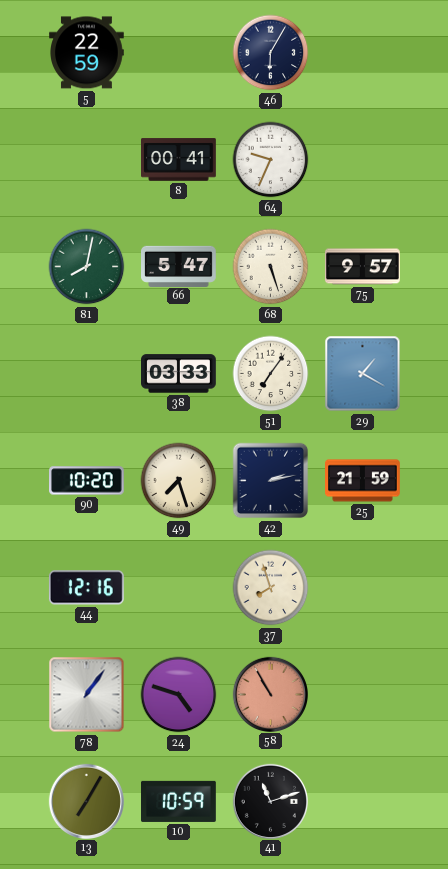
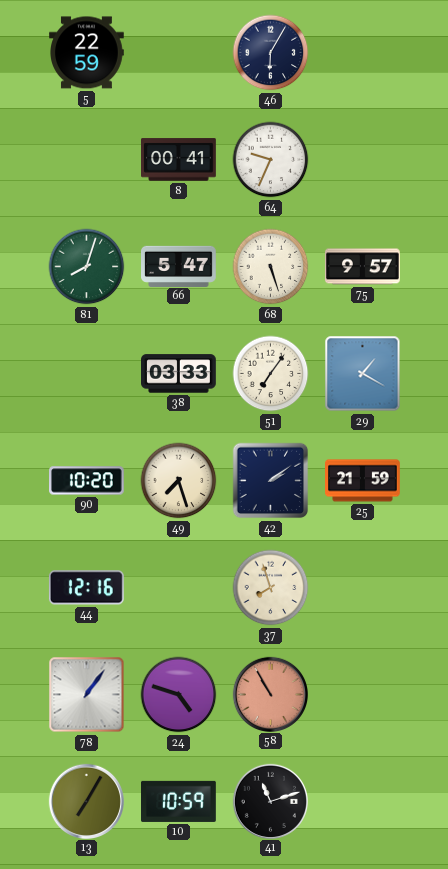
81: 8:02 -> 8:03 (87, 267)
42: 2:13 -> 2:09 (271, 481)
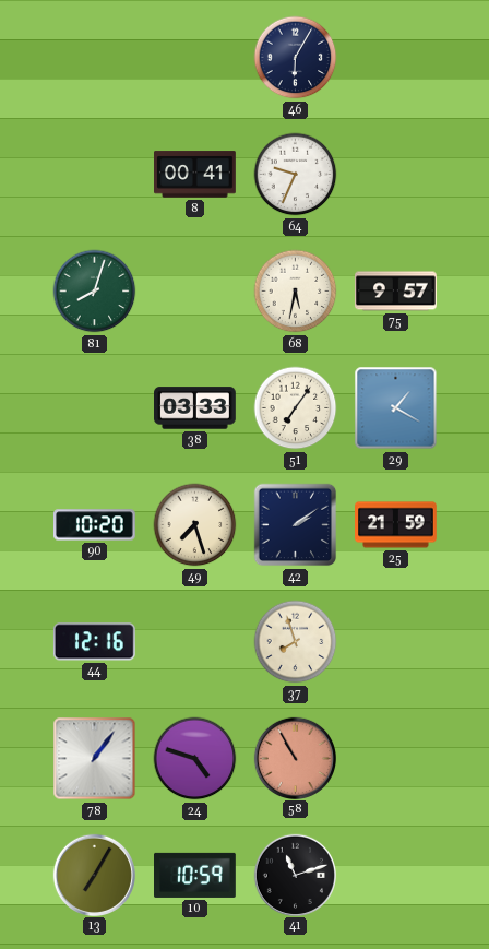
5: 22:59 -> none (87, 53)
66: 5:47 -> none (179, 266)
68: 5:27 -> 5:32 (296, 292)
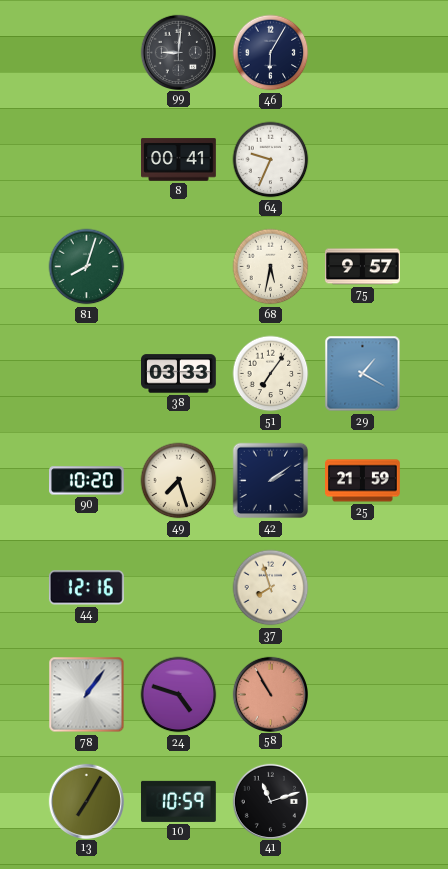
99: none -> 9:01 (178, 52)
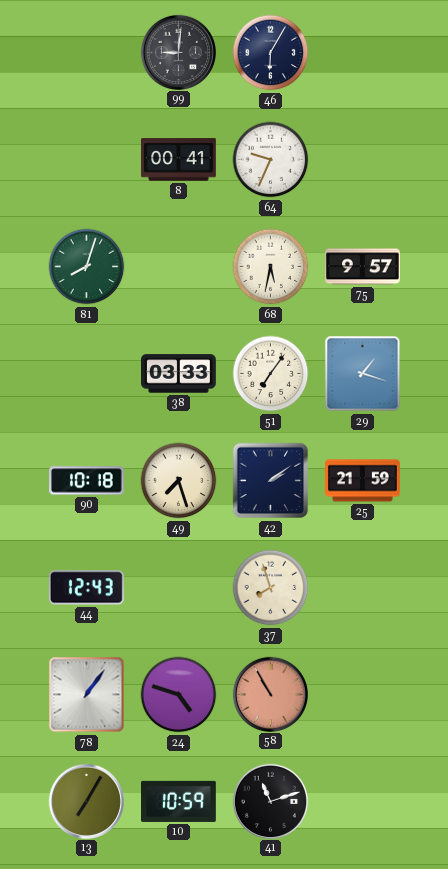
29: 1:20 -> 1:18 (363, 374)
90: 10:20 -> 10:18 (87, 481)
44: 12:16 -> 12:43 (86, 588)
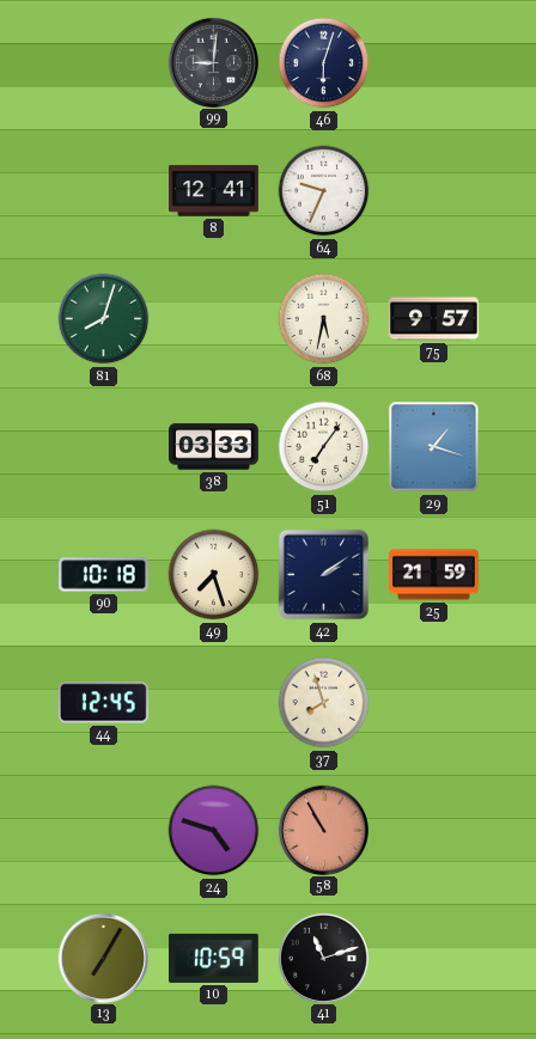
46: 6:05 -> 6:03 (324, 63)
8: 00:41 -> 12:41 (214, 191)
44: 12:43 -> 12:45 (103, 703)
78: 1:06 -> none (87, 695)
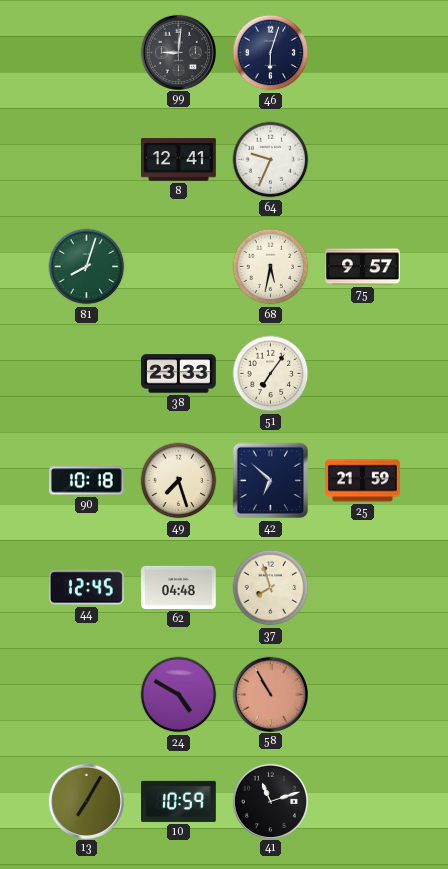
38: 03:33 -> 23:33 (179, 374)
29: 1:18 -> none (434, 447)
42: 2:09 -> 6:52 (271, 481)
62: none -> 04:48 (179, 587)
24: 4:48 -> 4:50 (179, 695)
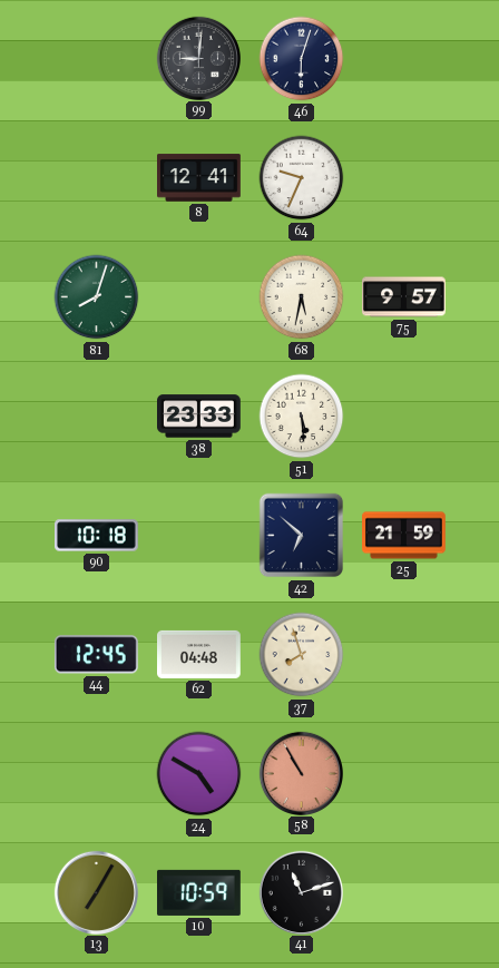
51: 7:06 -> 5:29 (302, 417)
49: 7:27 -> none (179, 481)
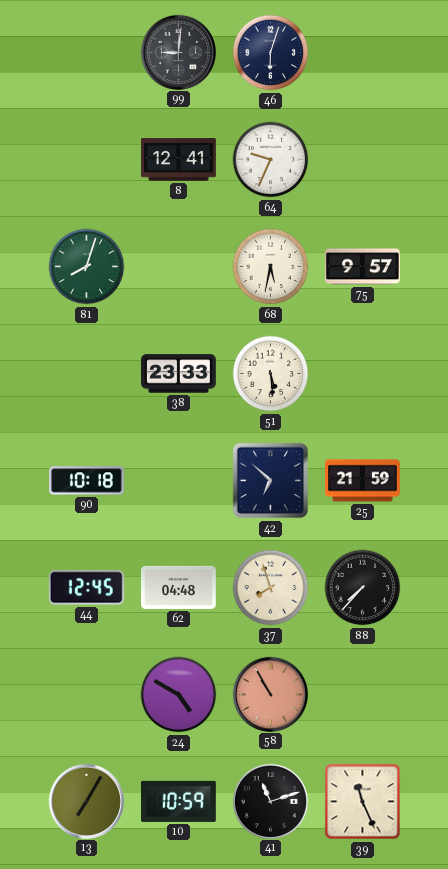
88: none -> 7:37 (363, 588)
39: none -> 11:26 (363, 802)
